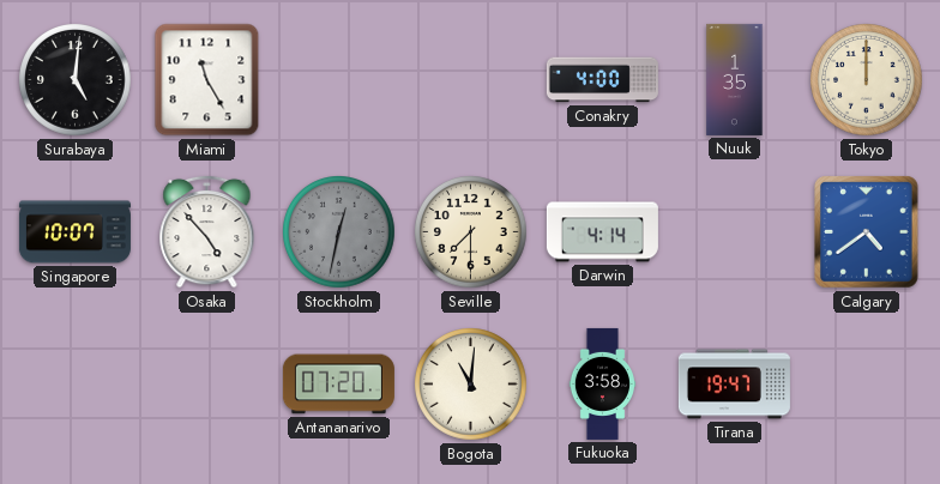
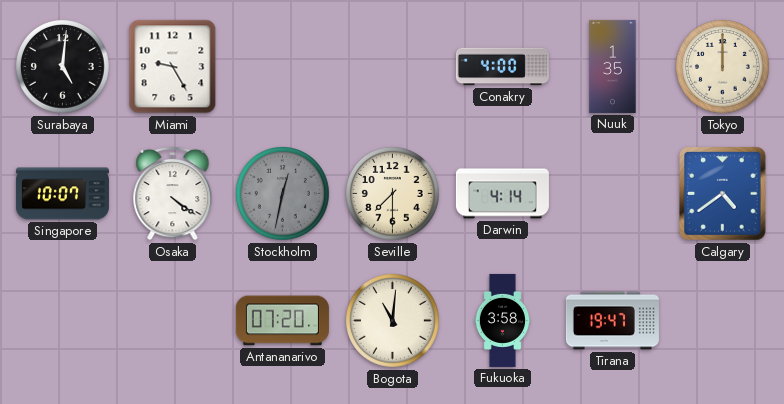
Miami: 11:25 -> 9:25 (173, 67)
Osaka: 4:53 -> 4:21 (173, 193)
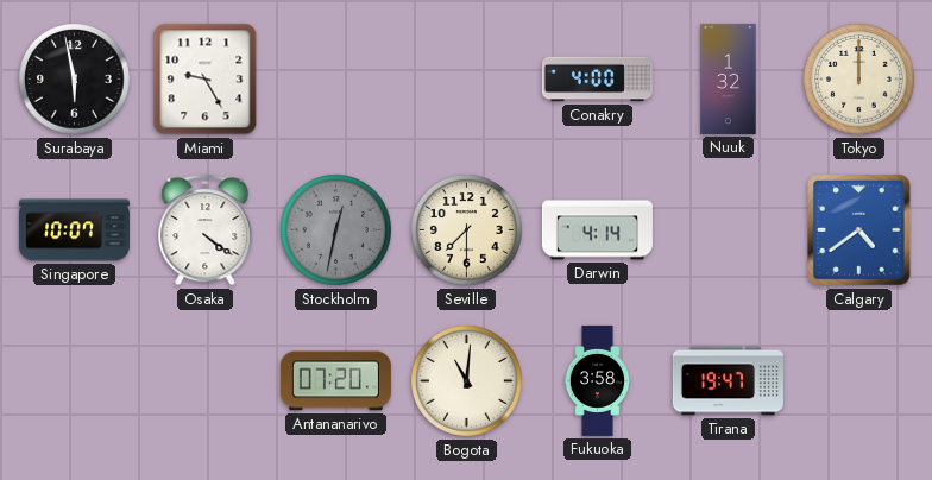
Surabaya: 5:01 -> 5:58 (75, 80)
Nuuk: 1:35 -> 1:32 (729, 78)
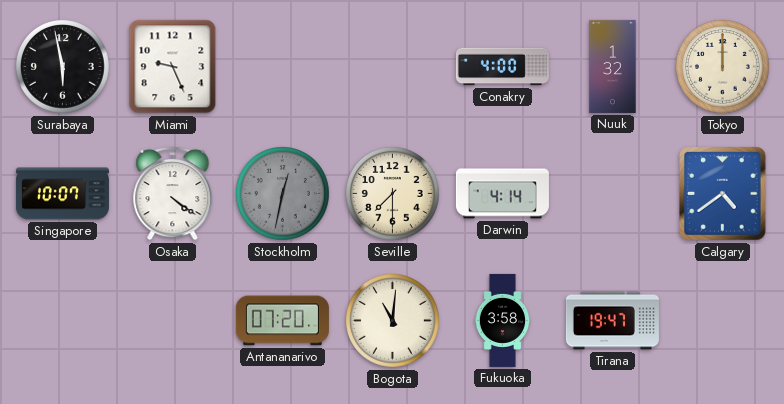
Miami: 9:25 -> 9:26 (173, 67)
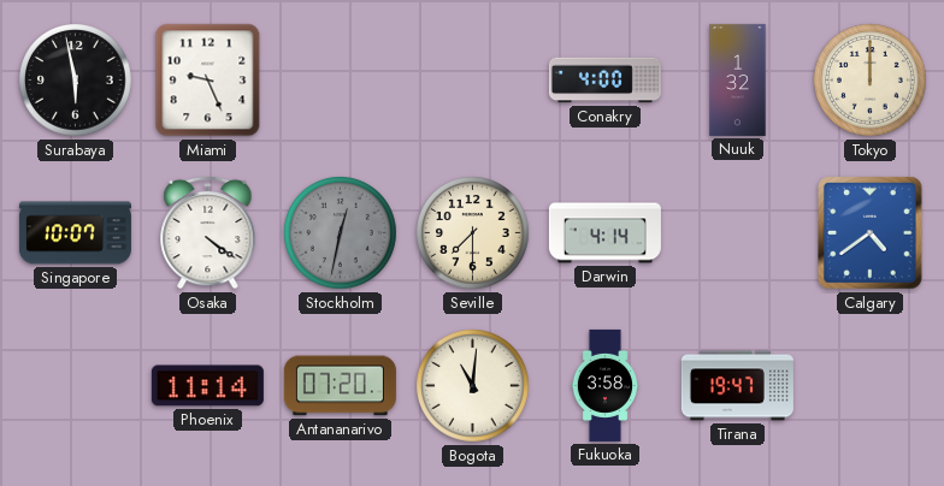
Phoenix: none -> 11:14 (207, 386)
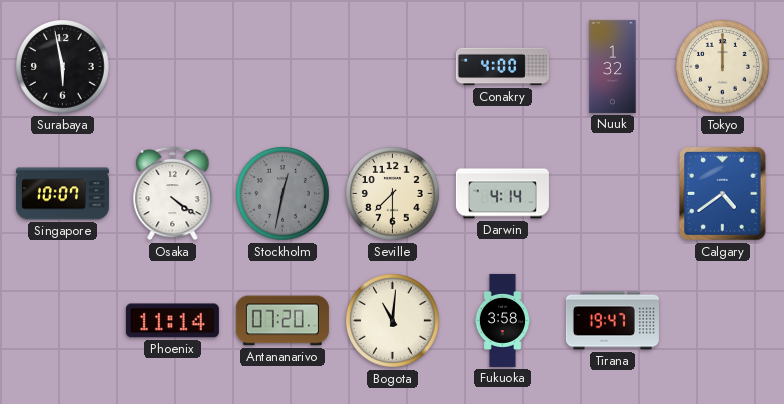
Miami: 9:26 -> none (208, 81)
